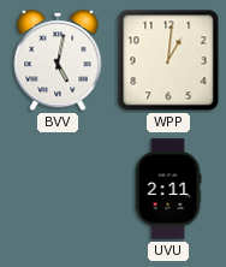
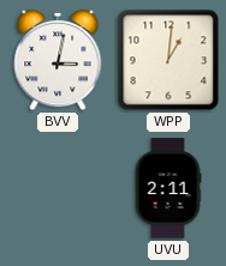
BVV: 5:02 -> 3:02 (58, 60)
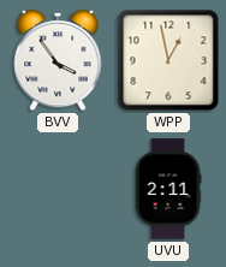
BVV: 3:02 -> 3:54 (58, 60)
WPP: 1:01 -> 12:58 (168, 60)
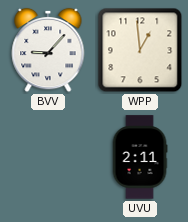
BVV: 3:54 -> 9:07 (48, 50)
WPP: 12:58 -> 12:59 (140, 50)
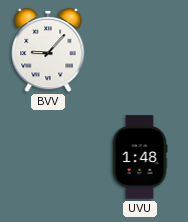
WPP: 12:59 -> none (140, 50)
UVU: 2:11 -> 1:48 (140, 157)
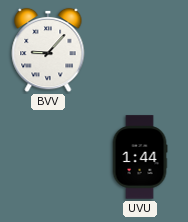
UVU: 1:48 -> 1:44 (140, 157)
